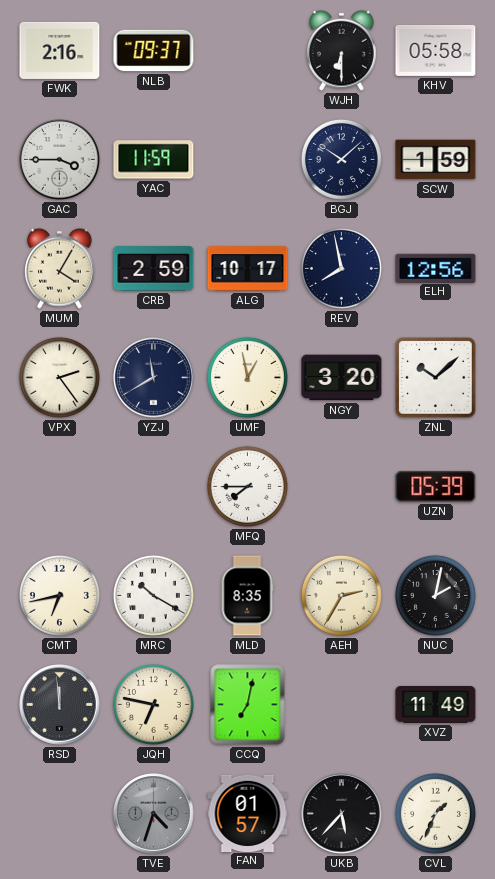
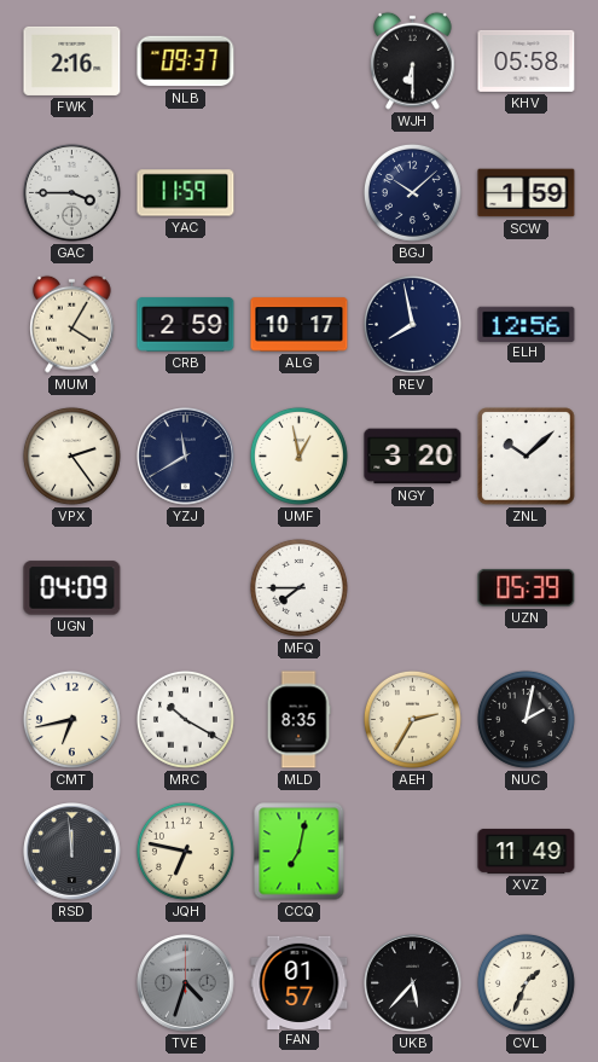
UGN: none -> 04:09 (72, 588)
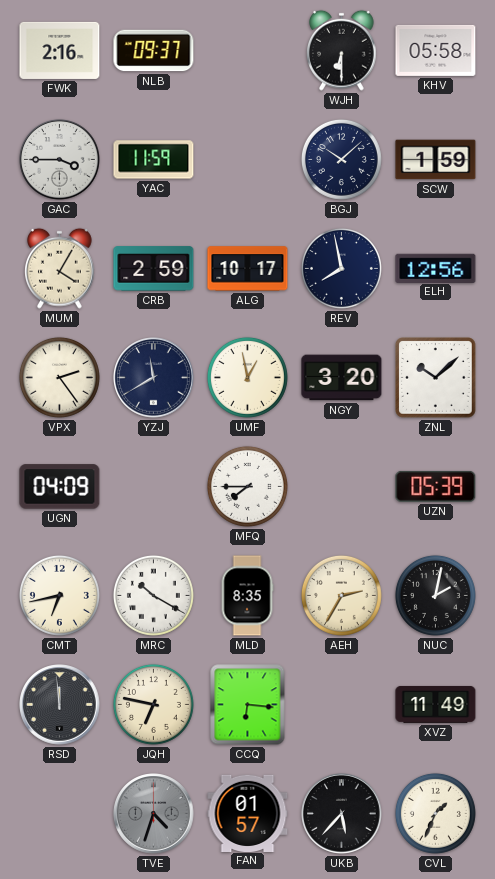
CCQ: 7:02 -> 6:16 (248, 705)
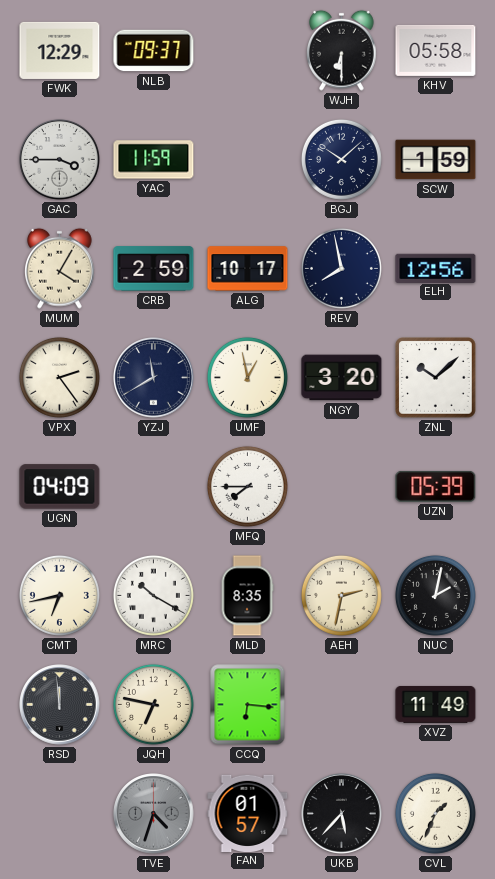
FWK: 2:16 -> 12:29 (60, 50)
AEH: 2:35 -> 2:32 (341, 595)
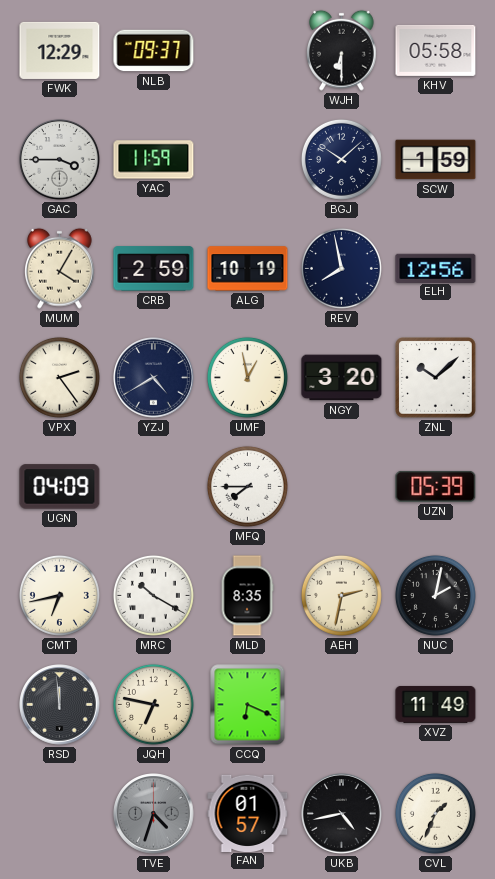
ALG: 10:17 -> 10:19 (248, 269)
YZJ: 11:40 -> 4:40 (154, 378)
CCQ: 6:16 -> 6:19 (248, 705)
UKB: 5:37 -> 4:43 (342, 814)
